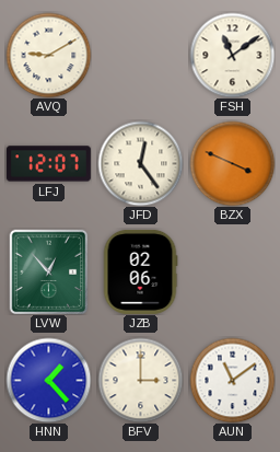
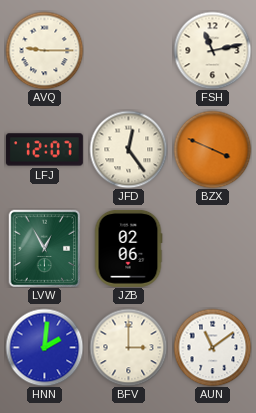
AVQ: 9:10 -> 9:15 (44, 50)
FSH: 11:09 -> 11:13 (212, 50)
LVW: 12:53 -> 12:55 (45, 248)
HNN: 1:23 -> 2:01 (44, 347)
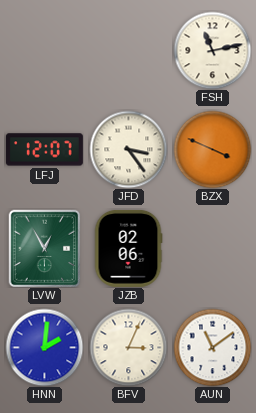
AVQ: 9:15 -> none (44, 50)
JFD: 12:24 -> 3:24 (128, 149)
BFV: 3:00 -> 3:04 (128, 347)
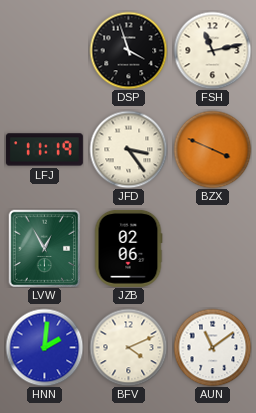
DSP: none -> 3:57 (128, 50)
LFJ: 12:07 -> 11:19 (44, 150)
BFV: 3:04 -> 4:11 (128, 347)
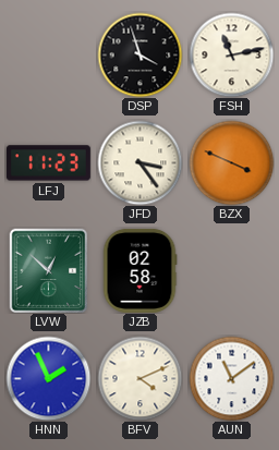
LFJ: 11:19 -> 11:23 (48, 163)
LVW: 12:55 -> 12:52 (49, 270)
JZB: 02:06 -> 02:58 (139, 270)
HNN: 2:01 -> 1:56 (48, 378)
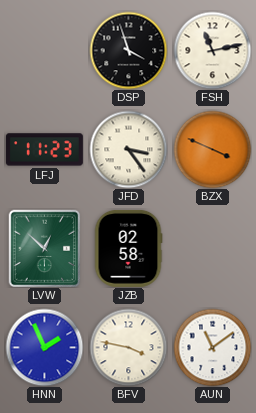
BFV: 4:11 -> 3:47 (128, 347)
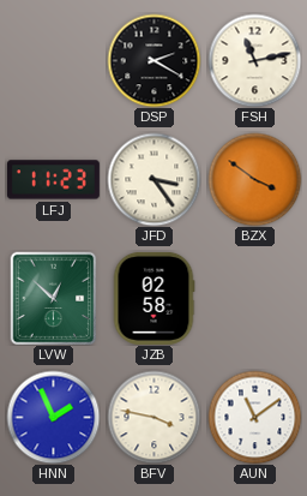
DSP: 3:57 -> 2:20 (153, 60)
BZX: 3:49 -> 3:51 (254, 179)
